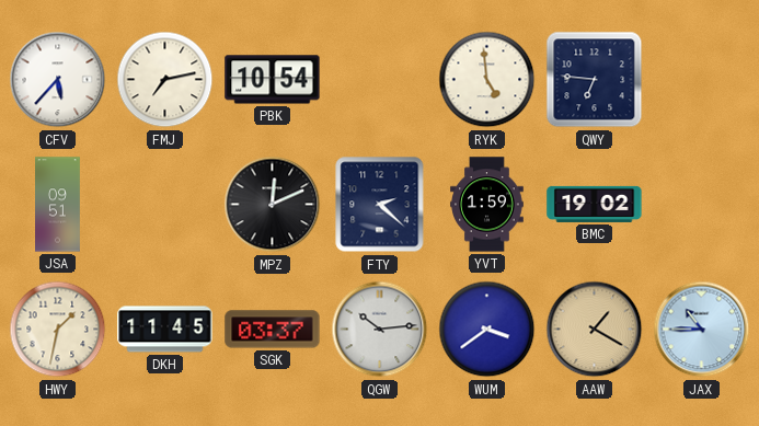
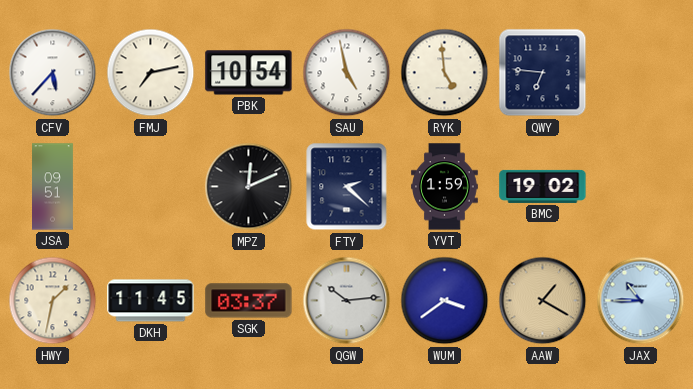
SAU: none -> 4:58 (347, 73)
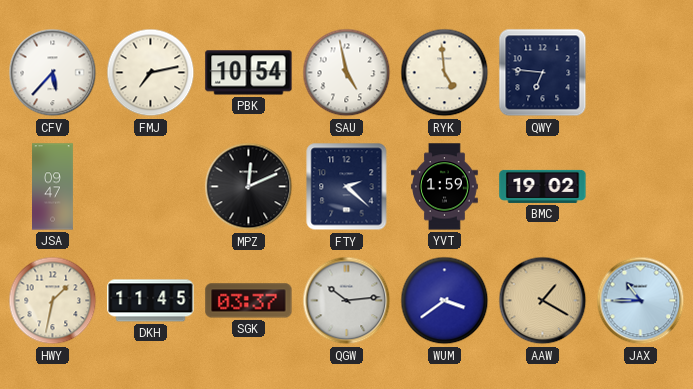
JSA: 09:51 -> 09:47 (53, 187)
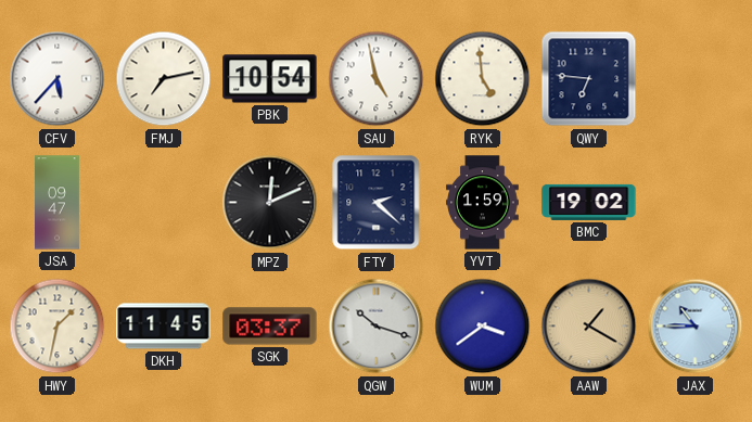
QGW: 10:14 -> 10:18 (377, 327)
